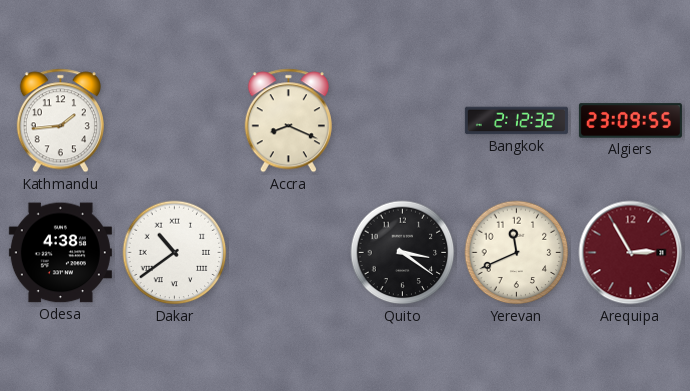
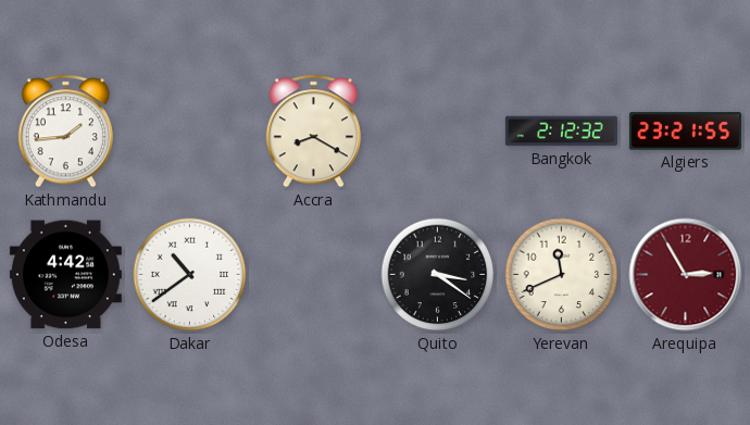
Accra: 8:19 -> 8:20 (313, 132)
Algiers: 23:09 -> 23:21 (685, 132)
Odesa: 4:38 -> 4:42 (65, 275)
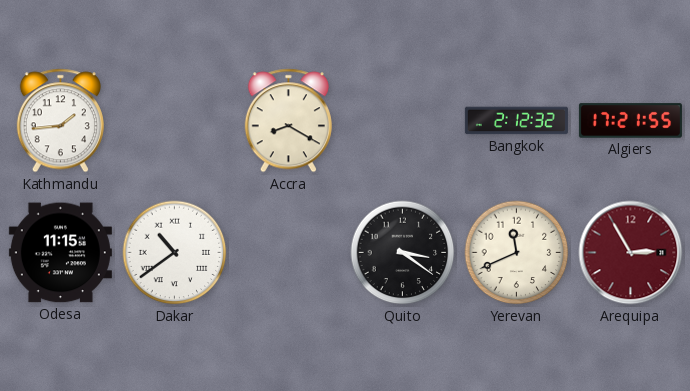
Algiers: 23:21 -> 17:21 (630, 121)
Odesa: 4:42 -> 11:15 (60, 253)
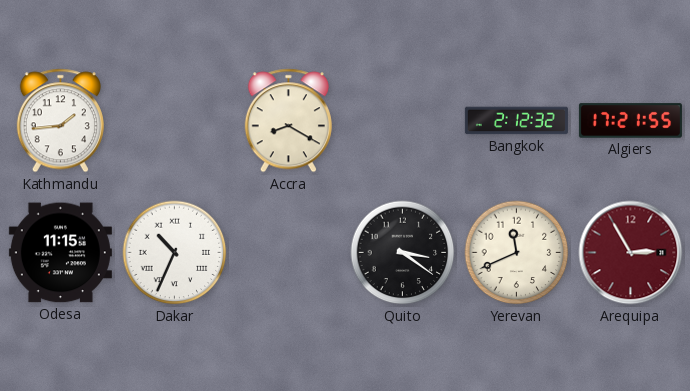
Dakar: 10:39 -> 10:34 (175, 253)
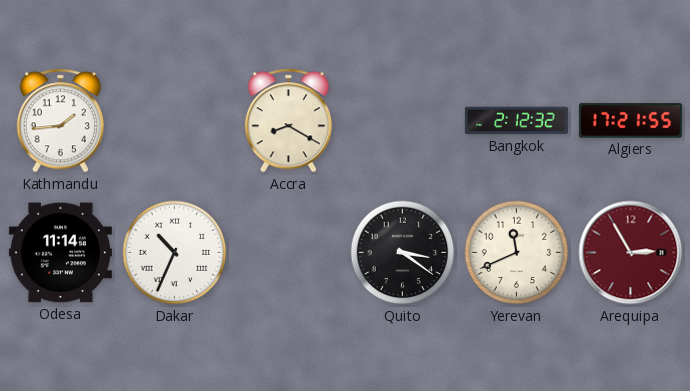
Odesa: 11:15 -> 11:14 (60, 253)
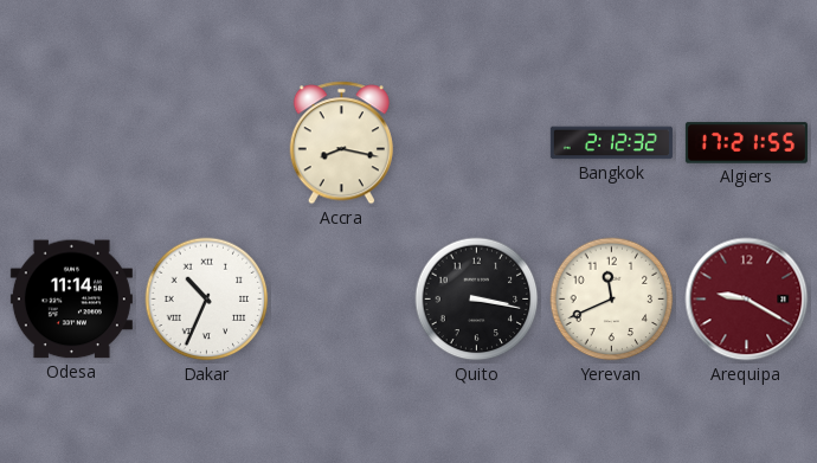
Kathmandu: 1:44 -> none (60, 121)
Accra: 8:20 -> 8:17 (341, 143)
Quito: 3:21 -> 3:17 (477, 300)
Arequipa: 2:55 -> 9:20 (747, 300)
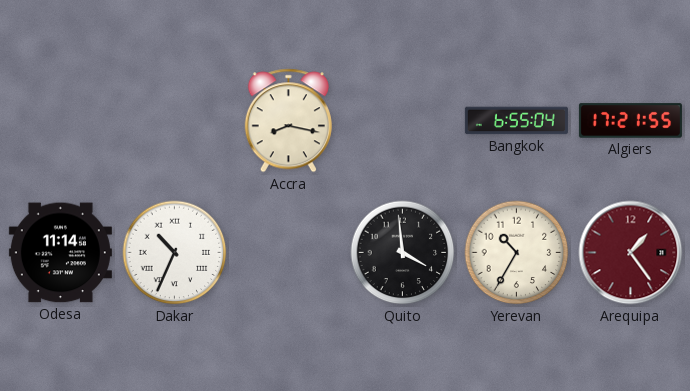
Bangkok: 2:12 -> 6:55 (516, 121)
Quito: 3:17 -> 3:59 (403, 253)
Yerevan: 11:41 -> 10:35 (517, 253)
Arequipa: 9:20 -> 1:24 (631, 253)
